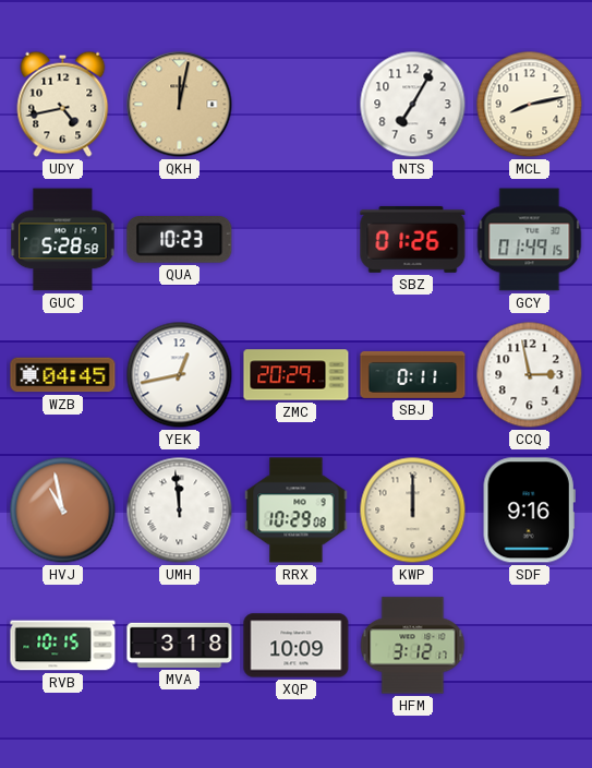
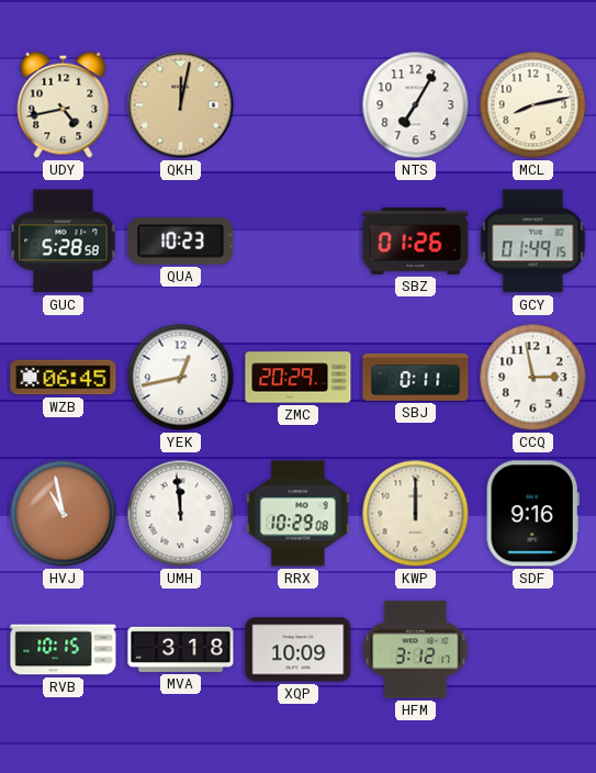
WZB: 04:45 -> 06:45 (64, 378)
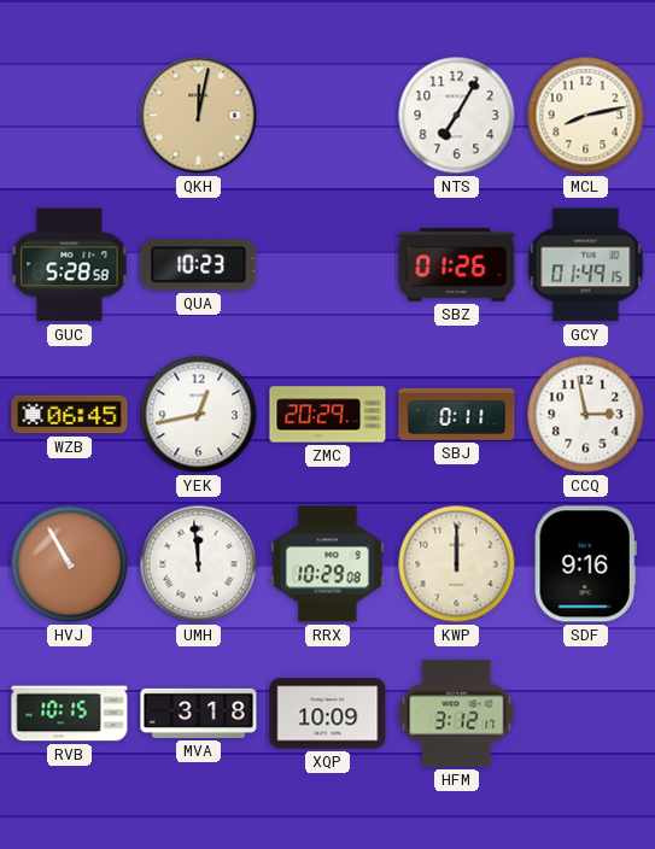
UDY: 4:43 -> none (64, 104)
HVJ: 10:58 -> 10:55 (70, 564)
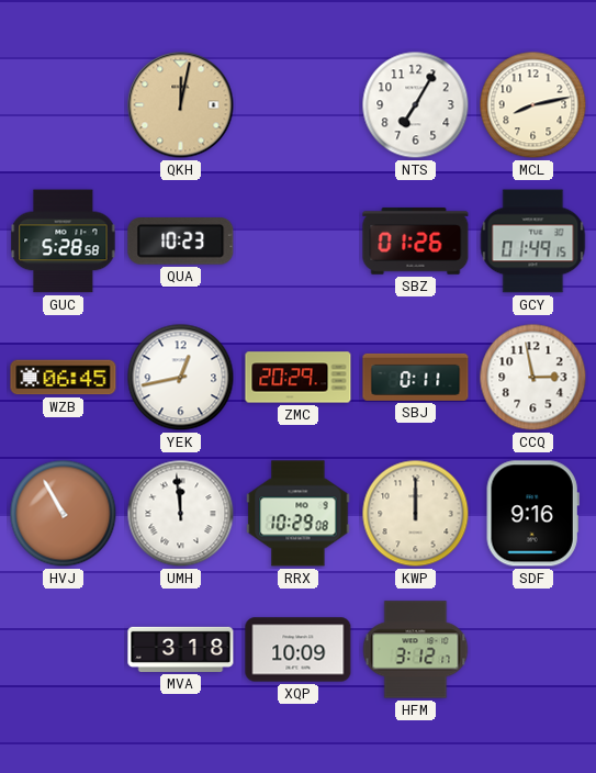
RVB: 10:15 -> none (70, 714)
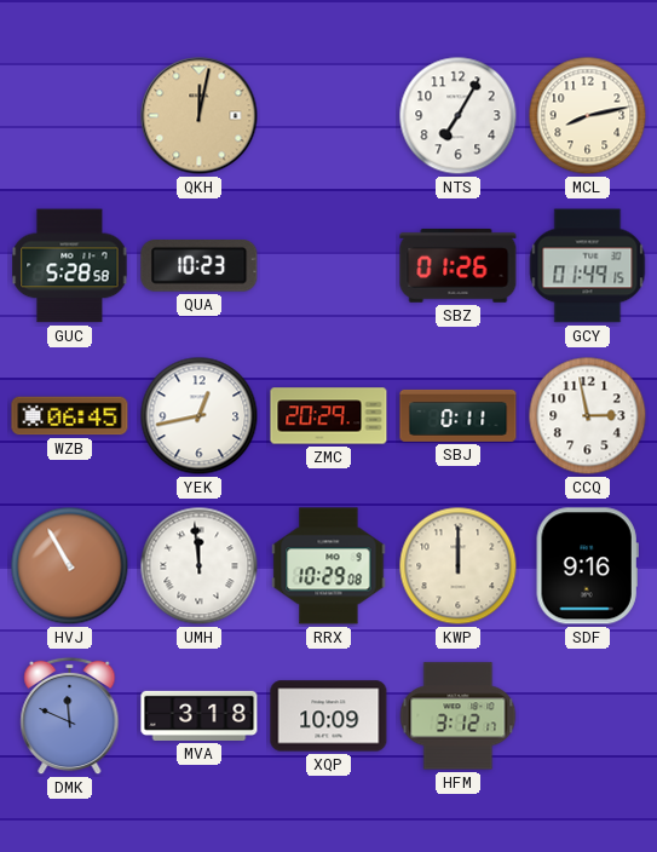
DMK: none -> 11:49 (70, 716)
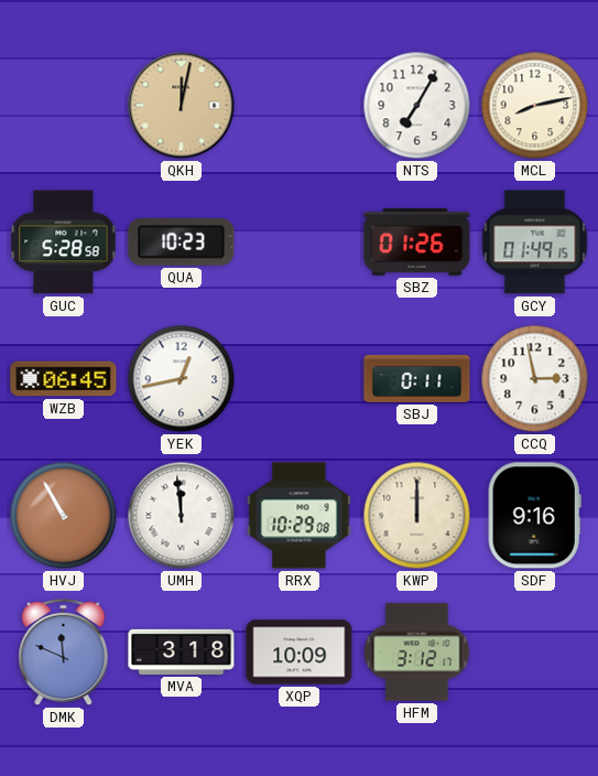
ZMC: 20:29 -> none (329, 416)
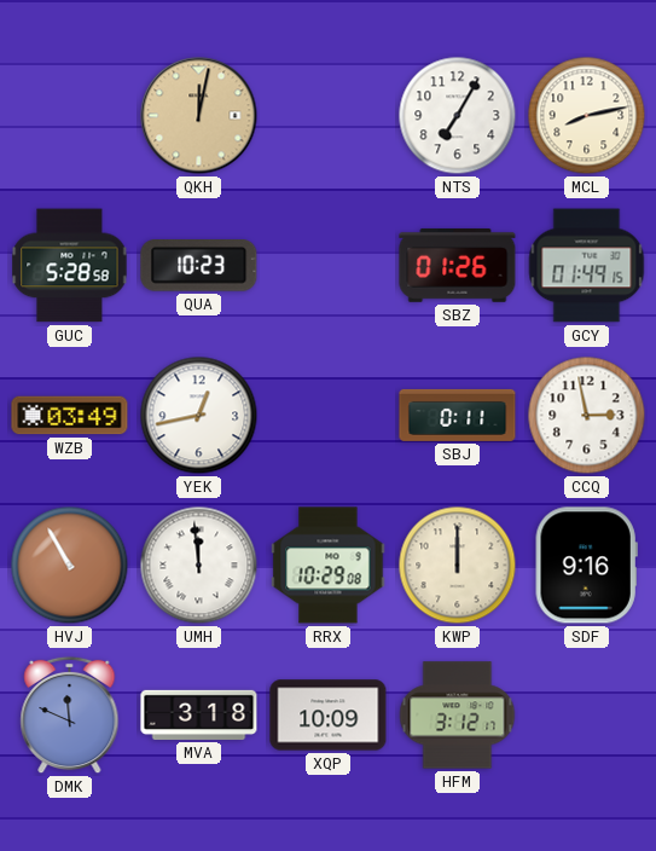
WZB: 06:45 -> 03:49 (70, 416)
